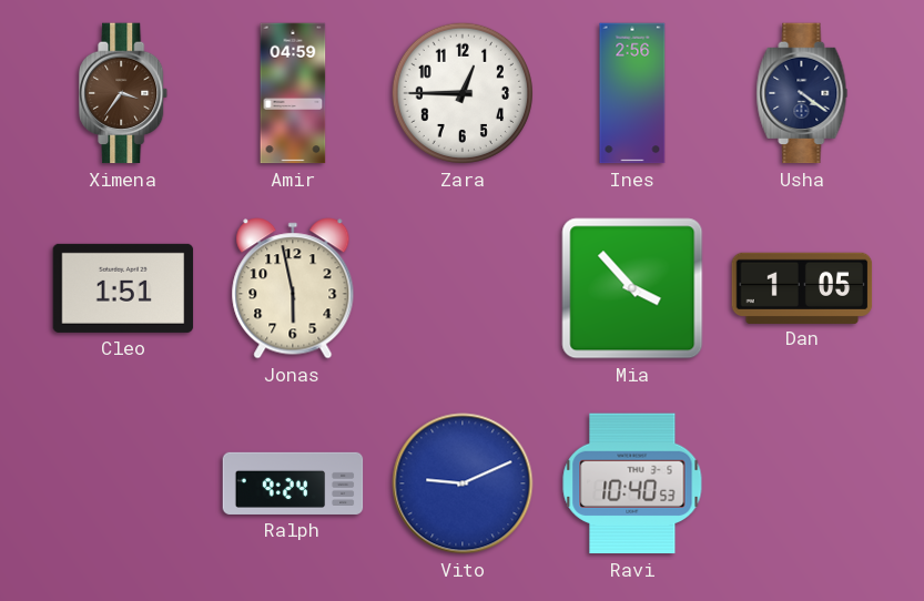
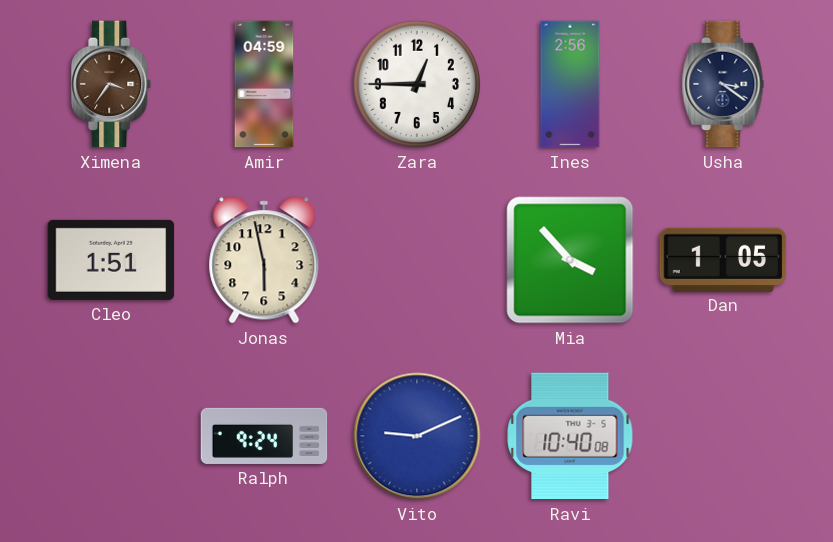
Usha: 4:21 -> 3:21 (723, 84)
Ravi: 10:40:53 -> 10:40:08 (570, 436)
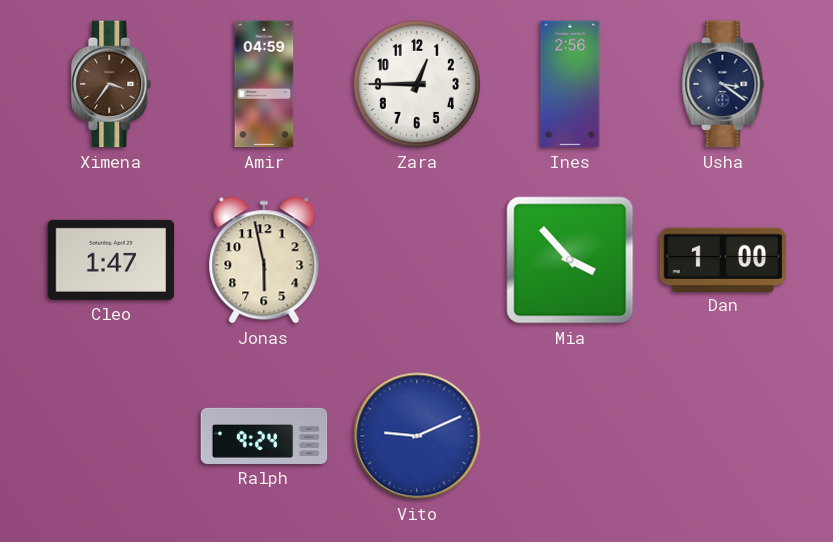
Cleo: 1:51 -> 1:47 (111, 260)
Dan: 1:05 -> 1:00 (723, 259)
Ravi: 10:40 -> none (570, 436)
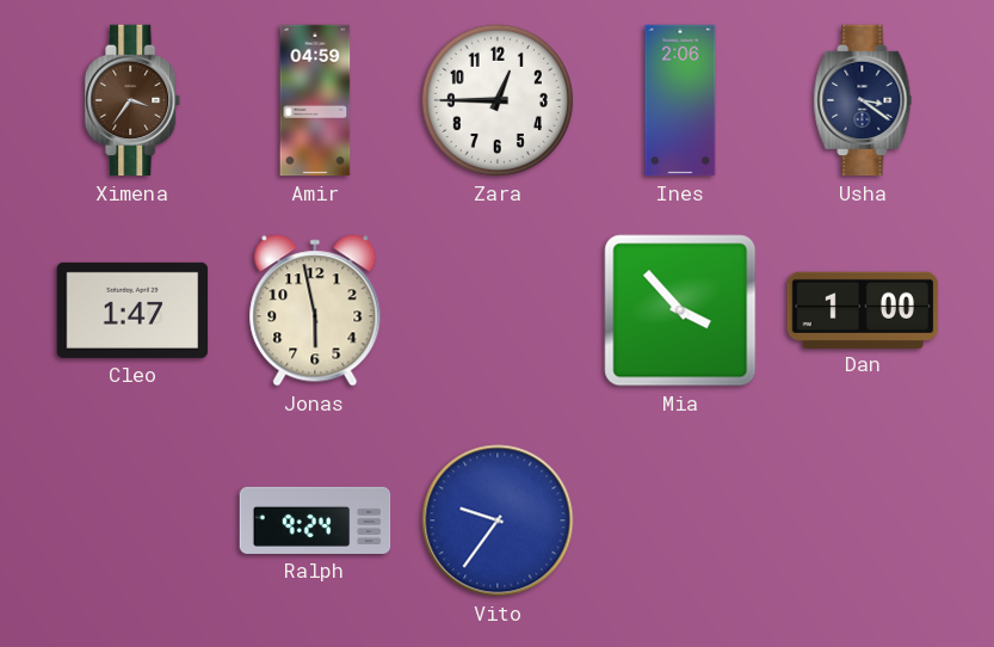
Ines: 2:56 -> 2:06 (680, 100)
Vito: 9:11 -> 9:36 (498, 520)
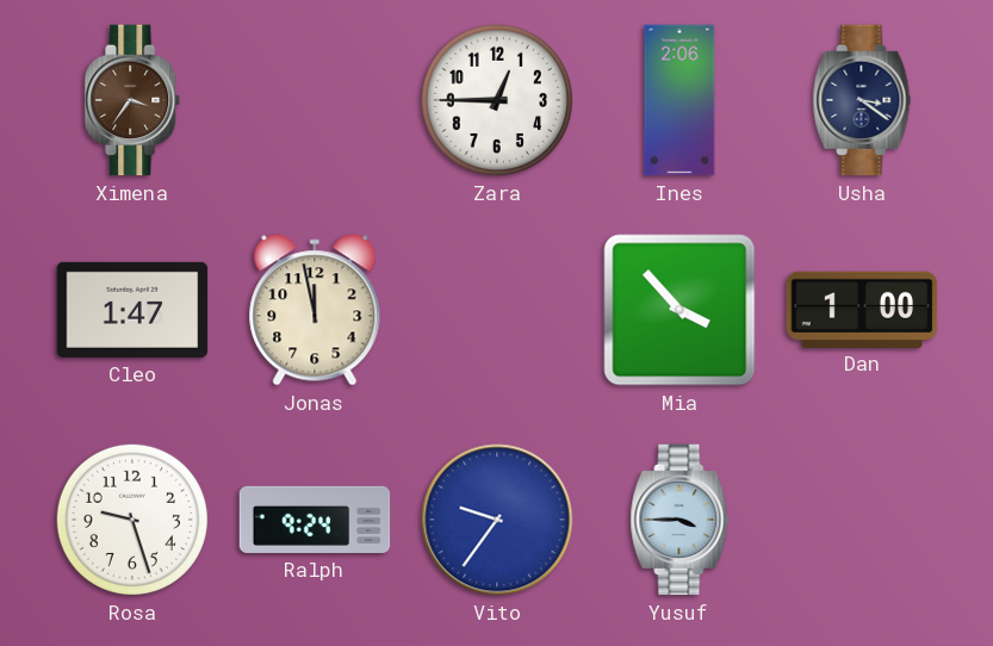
Amir: 04:59 -> none (315, 100)
Jonas: 5:58 -> 11:58 (315, 310)
Rosa: none -> 9:27 (132, 520)
Yusuf: none -> 3:45 (679, 520)
